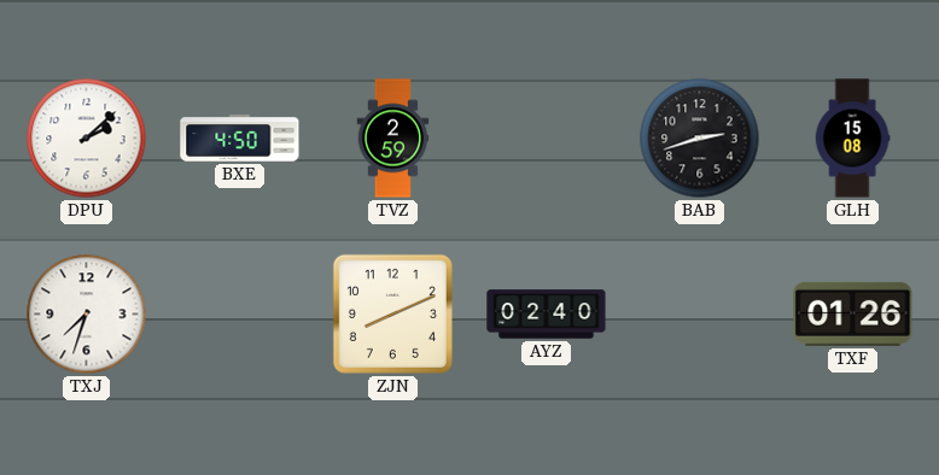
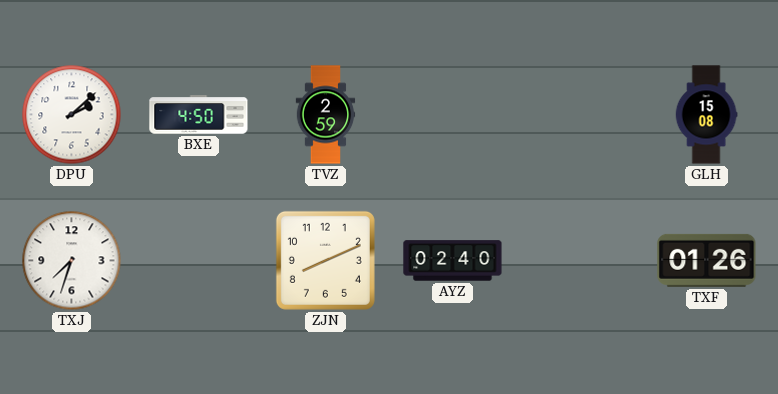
BAB: 2:42 -> none (700, 139)
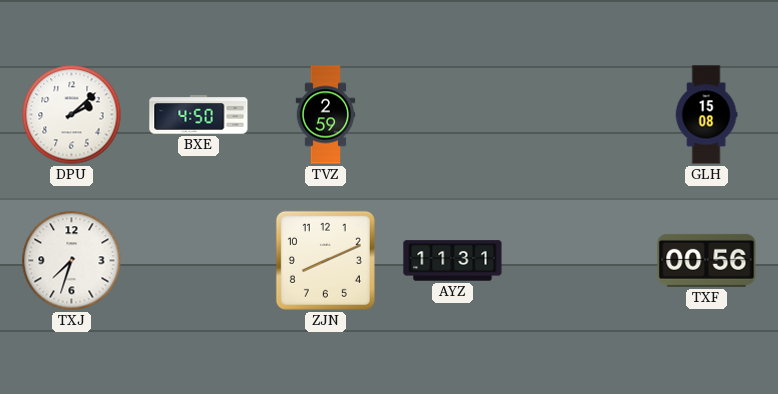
AYZ: 02:40 -> 11:31 (453, 261)
TXF: 01:26 -> 00:56 (707, 260)
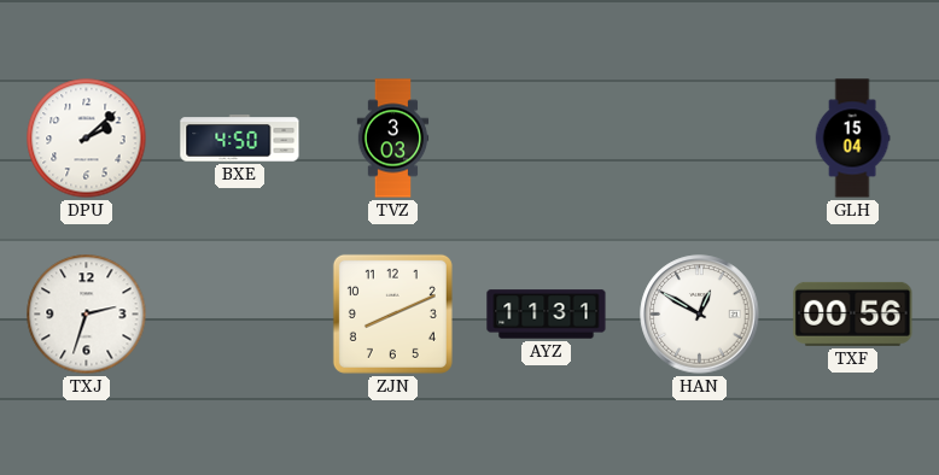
TVZ: 2:59 -> 3:03 (393, 139)
GLH: 15:08 -> 15:04 (852, 139)
TXJ: 7:33 -> 2:33 (87, 315)
HAN: none -> 12:50 (700, 315)
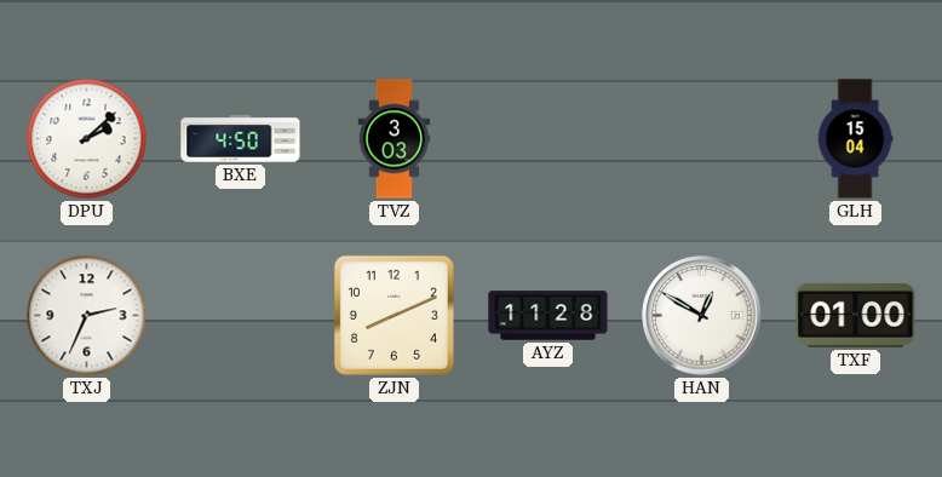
TXJ: 2:33 -> 2:34 (87, 316)
AYZ: 11:31 -> 11:28 (548, 316)
TXF: 00:56 -> 01:00 (856, 315)
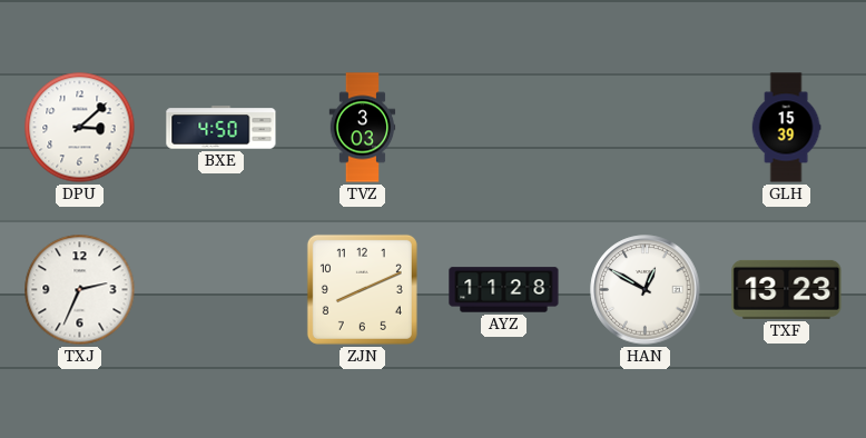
DPU: 2:08 -> 3:08 (80, 128)
GLH: 15:04 -> 15:39 (786, 128)
TXF: 01:00 -> 13:23 (787, 289)
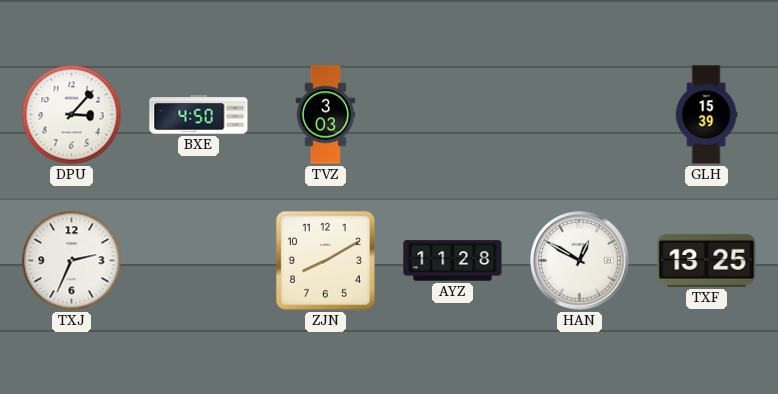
DPU: 3:08 -> 3:07 (72, 115)
ZJN: 8:11 -> 8:10 (325, 260)
TXF: 13:23 -> 13:25 (707, 260)
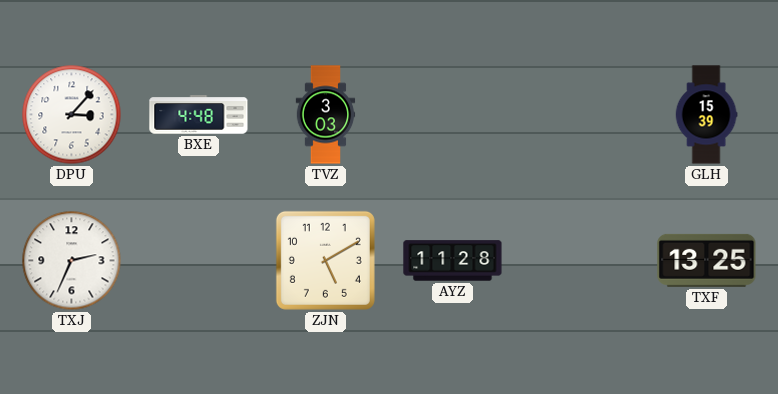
BXE: 4:50 -> 4:48 (199, 115)
ZJN: 8:10 -> 5:10 (325, 260)
HAN: 12:50 -> none (580, 261)
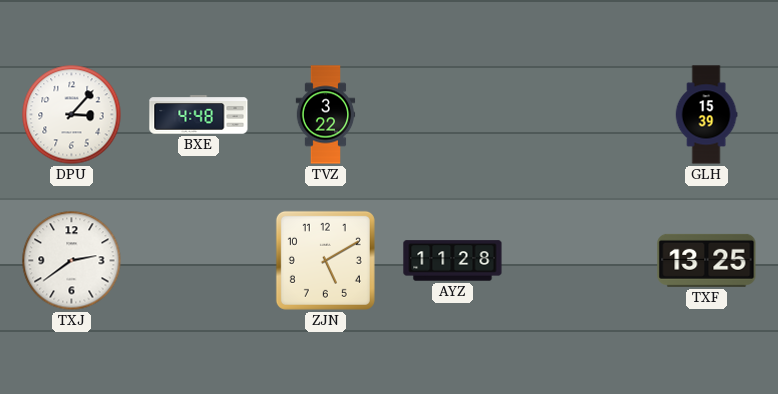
TVZ: 3:03 -> 3:22 (326, 115)
TXJ: 2:34 -> 2:39 (72, 261)
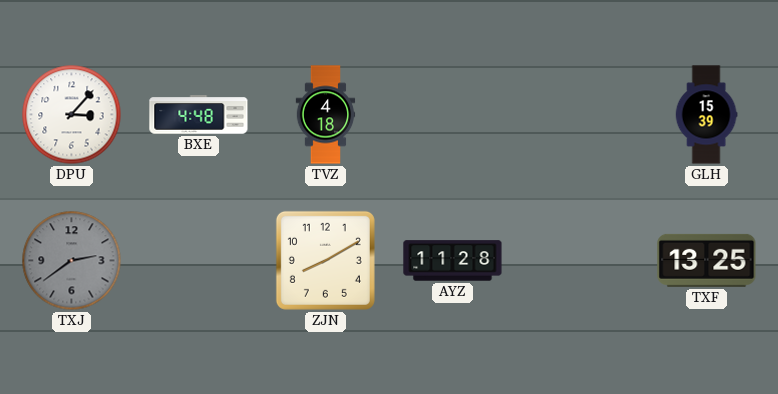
TVZ: 3:22 -> 4:18 (326, 115)
TXJ dial: white -> grey (72, 261)
ZJN: 5:10 -> 8:10 (325, 260)
